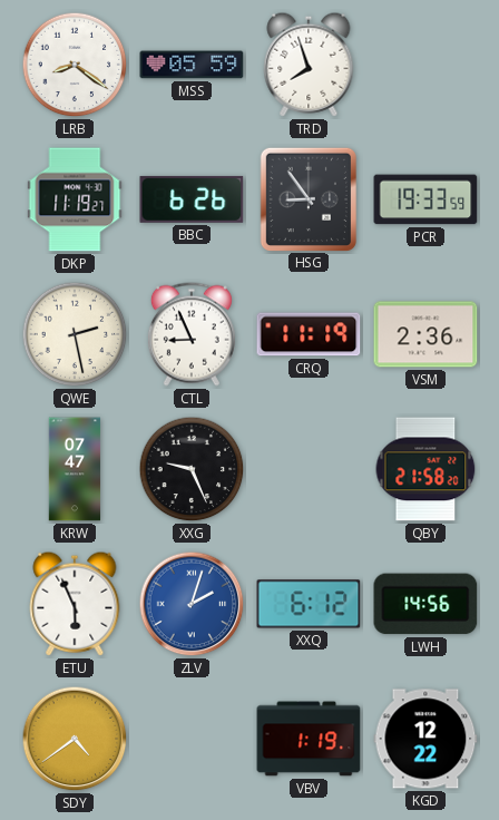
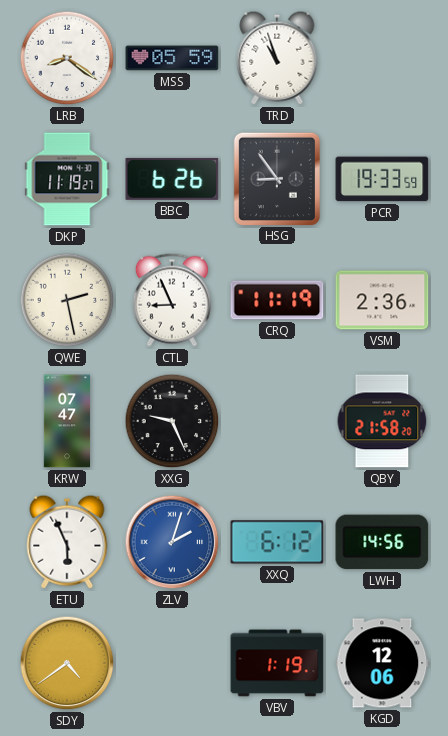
TRD: 7:57 -> 10:57 (277, 58)
KGD: 12:22 -> 12:06 (382, 663)
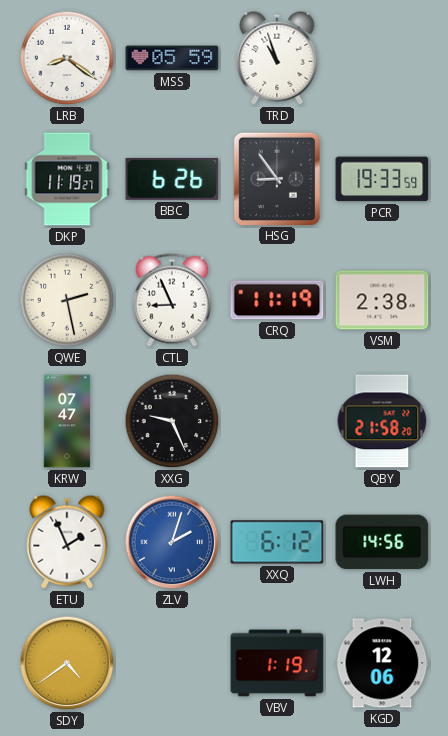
VSM: 2:36 -> 2:38 (382, 300)
ETU: 5:56 -> 1:56 (67, 542)
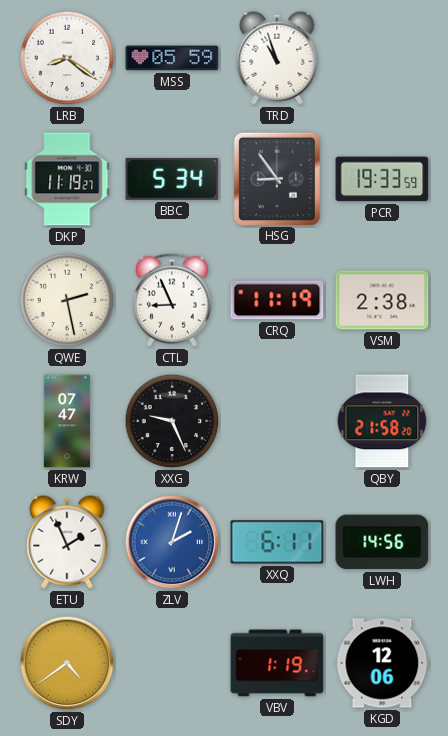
BBC: 6:26 -> 5:34 (172, 179)
XXQ: 6:12 -> 6:11 (277, 542)
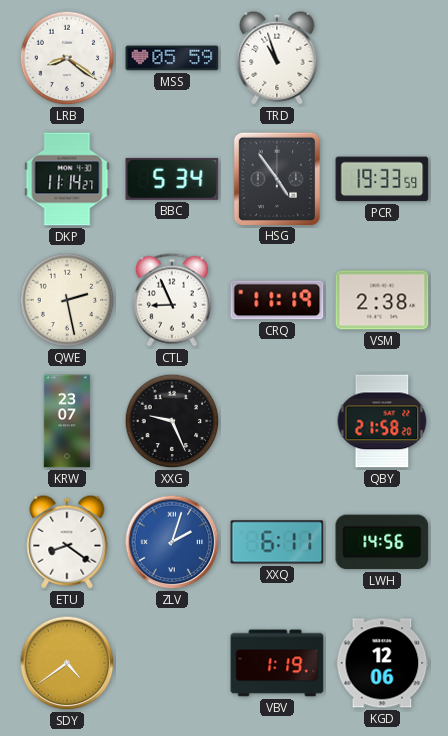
DKP: 11:19 -> 11:14 (67, 179)
HSG: 8:54 -> 4:54 (277, 178)
KRW: 07:47 -> 23:07 (67, 421)
ETU: 1:56 -> 8:21 (67, 542)
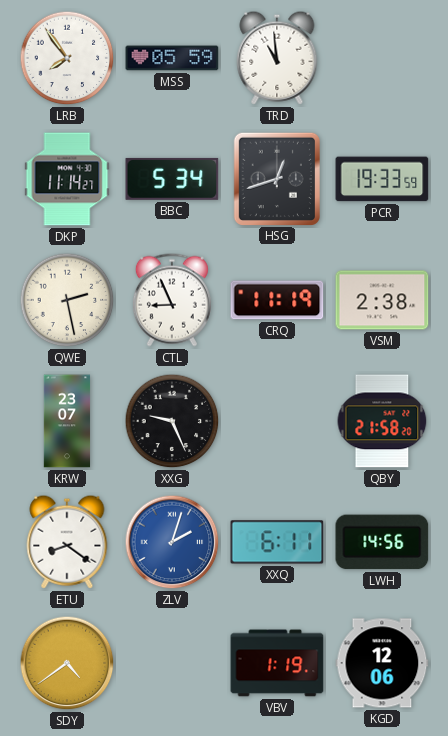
LRB: 8:21 -> 7:54 (67, 58)
TRD: 10:57 -> 10:59 (277, 58)
HSG: 4:54 -> 12:42 (277, 178)
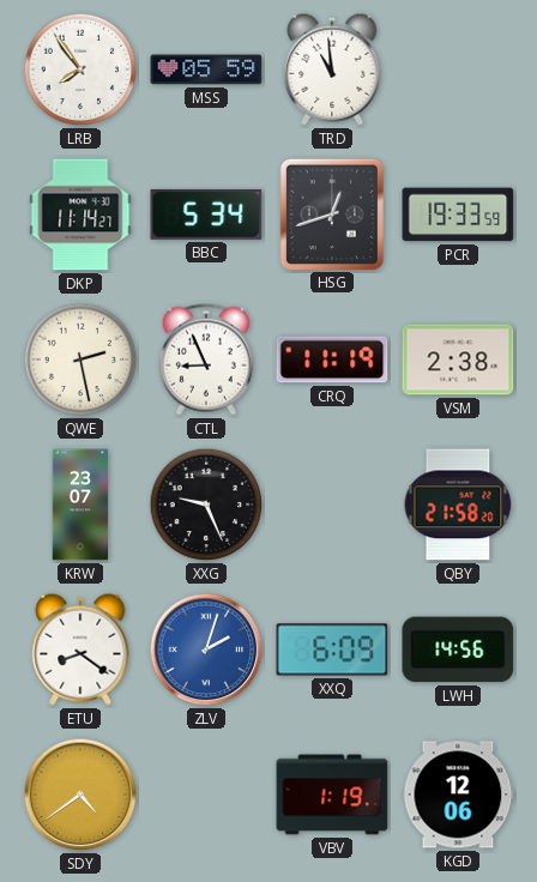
XXQ: 6:11 -> 6:09 (332, 650)
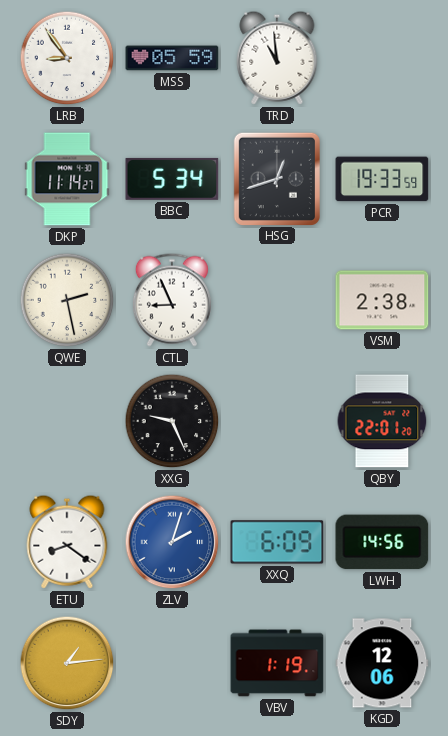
LRB: 7:54 -> 8:54 (67, 58)
CRQ: 11:19 -> none (332, 360)
KRW: 23:07 -> none (80, 505)
QBY: 21:58 -> 22:01 (382, 421)
SDY: 4:39 -> 1:14 (67, 663)
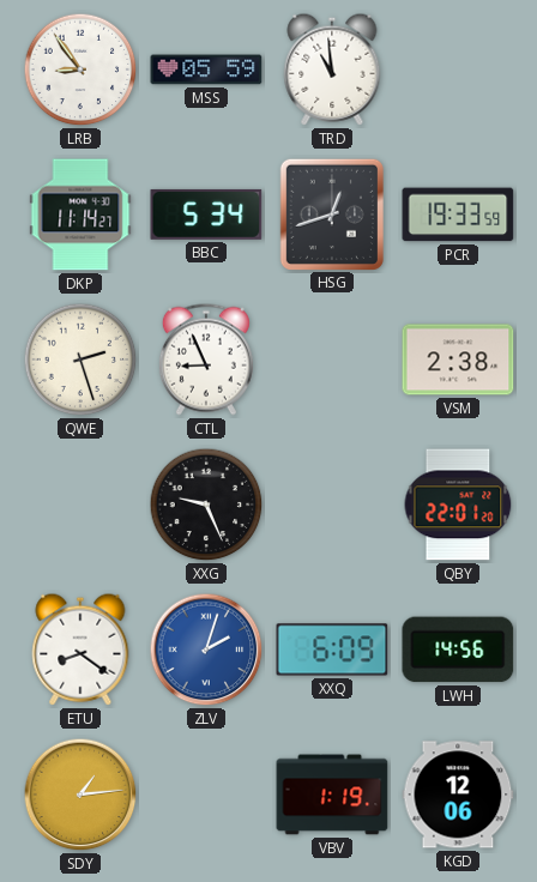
QWE: 2:28 -> 2:27 (80, 360)
